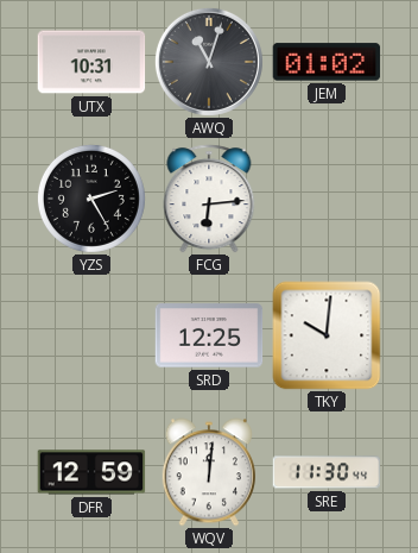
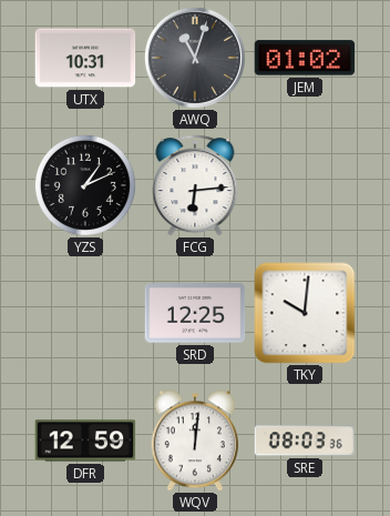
YZS: 2:25 -> 1:11 (85, 185)
SRE: 11:30 -> 08:03 (305, 441)
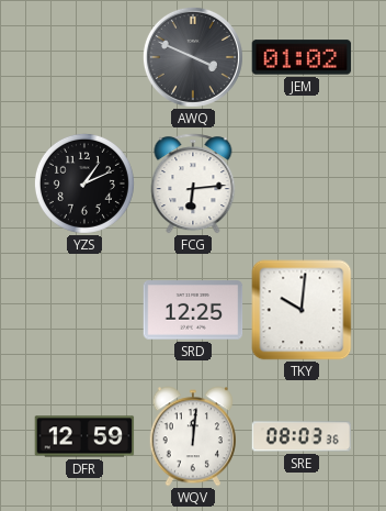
UTX: 10:31 -> none (85, 58)
AWQ: 11:03 -> 3:49 (193, 57)
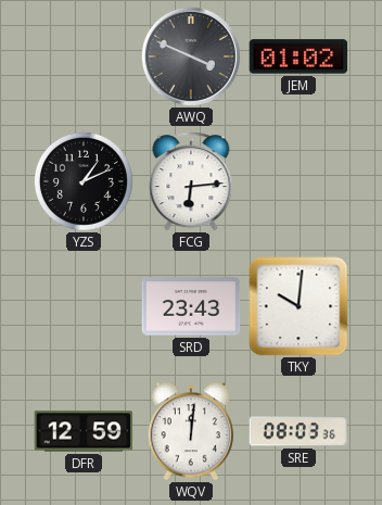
SRD: 12:25 -> 23:43 (191, 306)
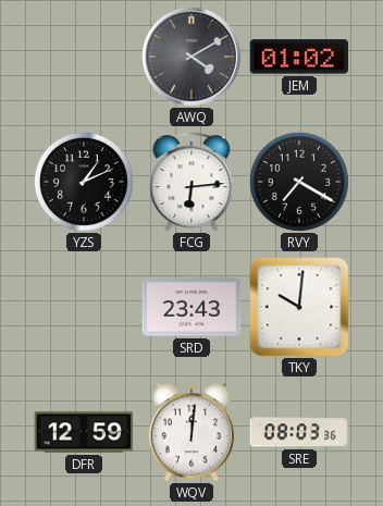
AWQ: 3:49 -> 4:10 (191, 57)
RVY: none -> 7:20 (299, 182)
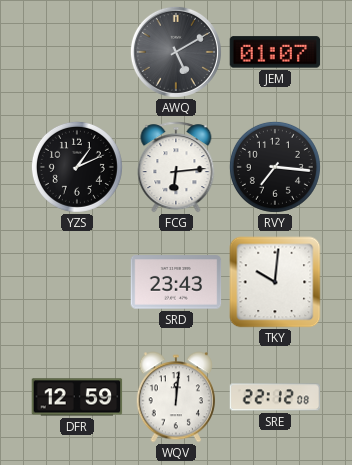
AWQ: 4:10 -> 5:10 (176, 52)
JEM: 01:02 -> 01:07 (275, 52)
RVY: 7:20 -> 7:16 (275, 167)
SRE: 08:03 -> 22:12 (275, 397)
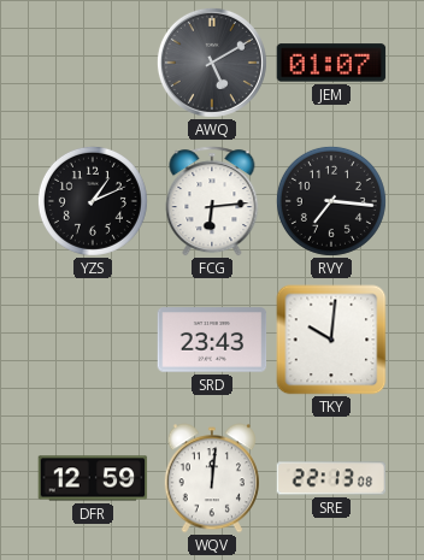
SRE: 22:12 -> 22:13 (331, 478)
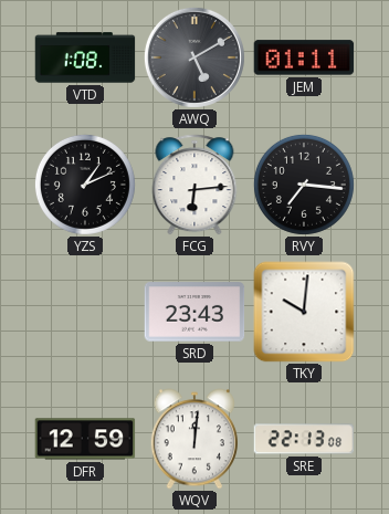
VTD: none -> 1:08 (85, 57)
JEM: 01:07 -> 01:11 (304, 57)
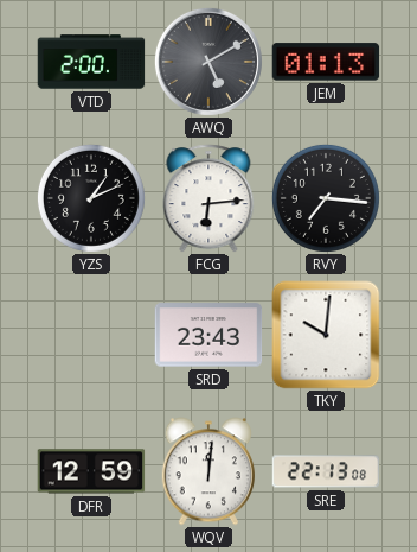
VTD: 1:08 -> 2:00 (91, 62)
JEM: 01:11 -> 01:13 (326, 62)
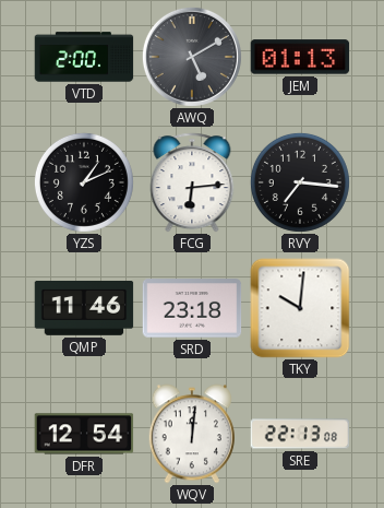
QMP: none -> 11:46 (84, 309)
SRD: 23:43 -> 23:18 (192, 308)
DFR: 12:59 -> 12:54 (84, 434)
